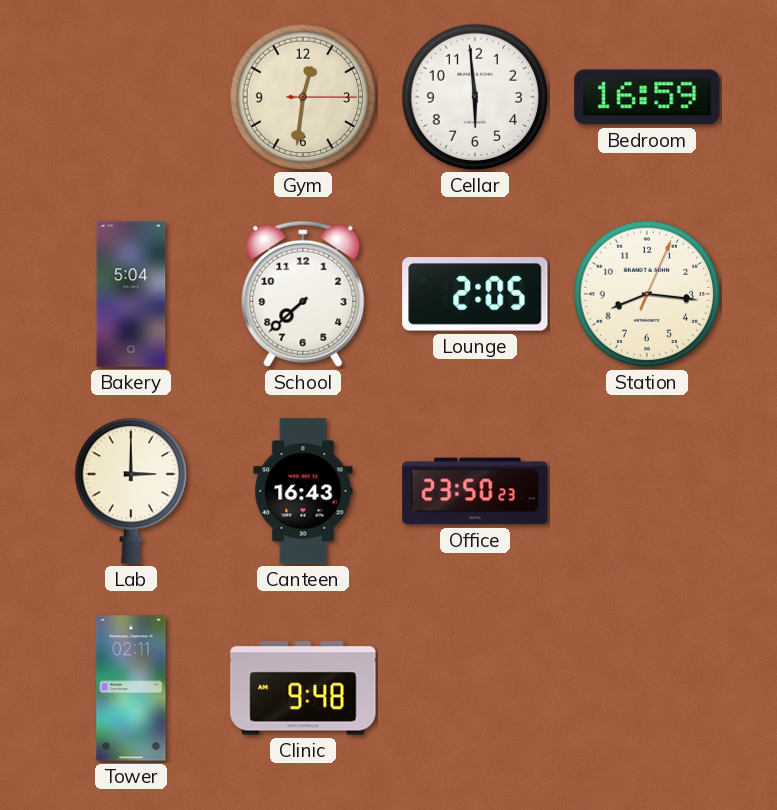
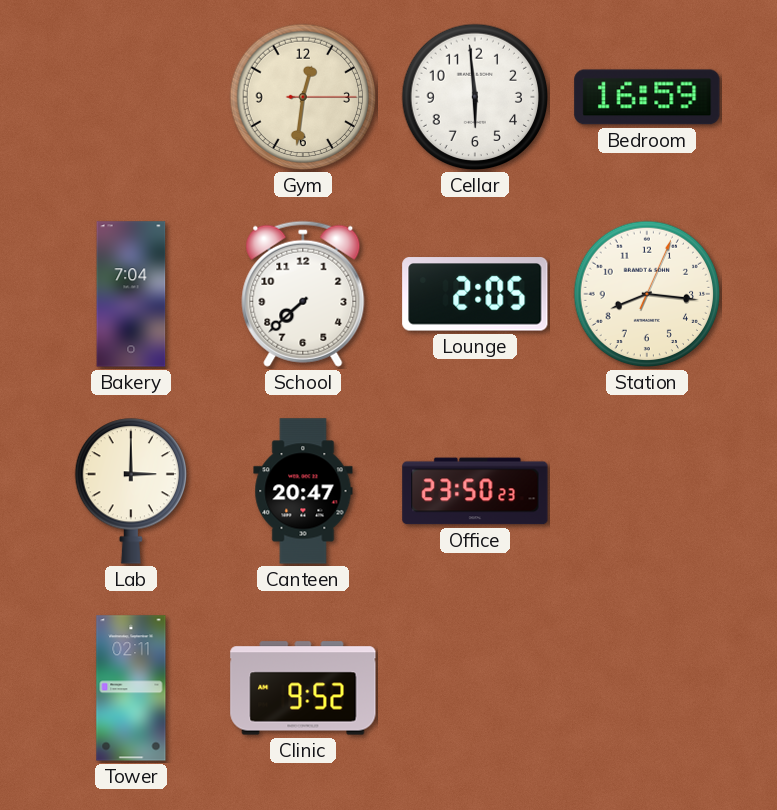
Bakery: 5:04 -> 7:04 (131, 294)
Canteen: 16:43 -> 20:47 (303, 491)
Clinic: 9:48 -> 9:52 (303, 688)
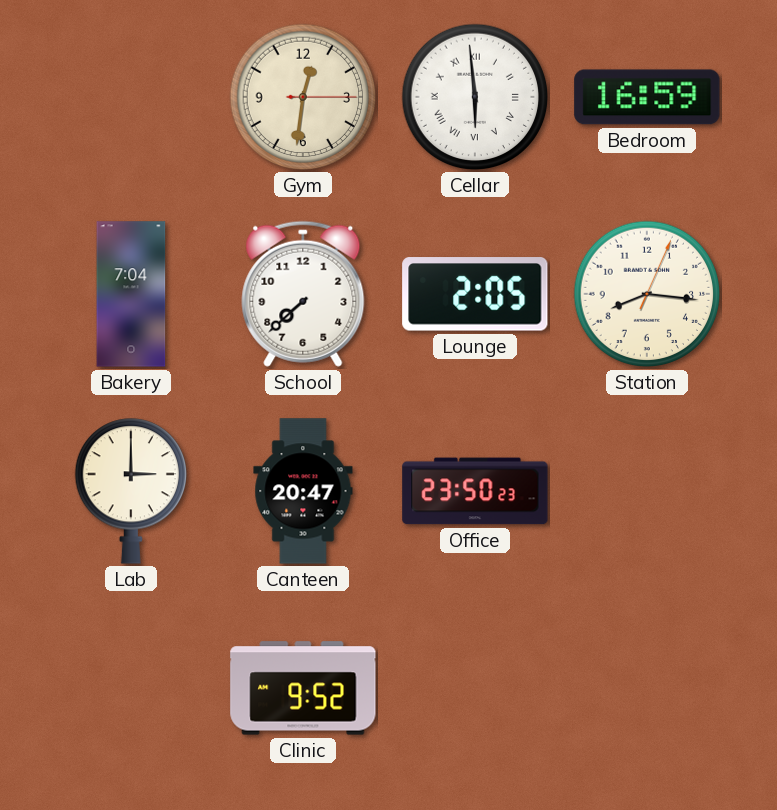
Cellar numerals: Arabic -> Roman (475, 97)
Tower: 02:11 -> none (131, 688)
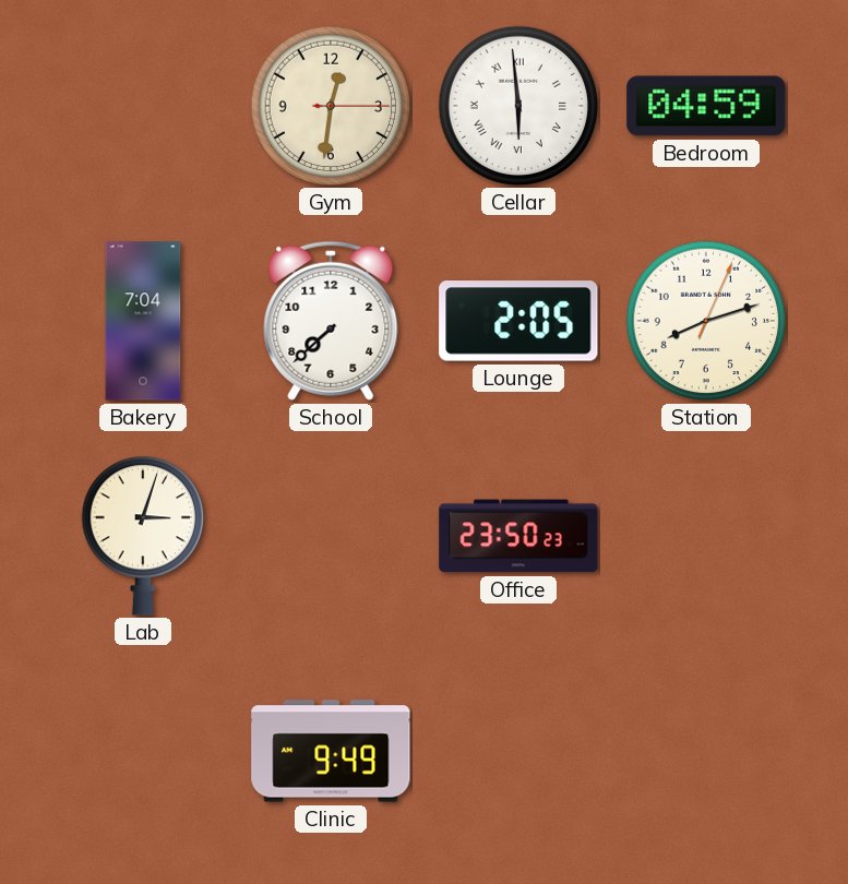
Bedroom: 16:59 -> 04:59 (706, 106)
Station: 8:16 -> 8:12 (706, 321)
Lab: 3:00 -> 3:03 (142, 536)
Canteen: 20:47 -> none (303, 491)
Clinic: 9:52 -> 9:49 (331, 751)
